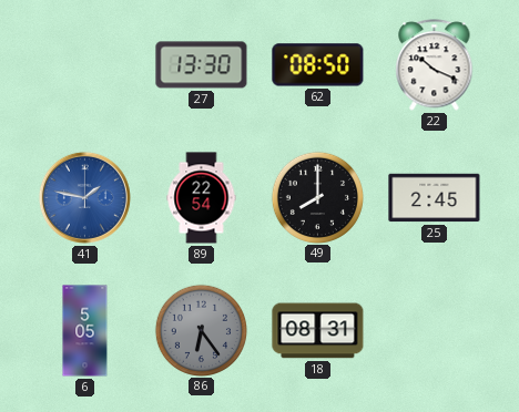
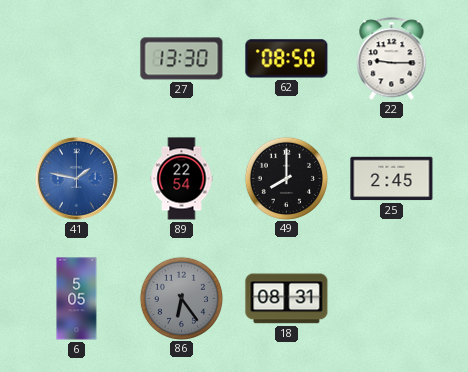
22: 10:19 -> 9:15 (392, 59)
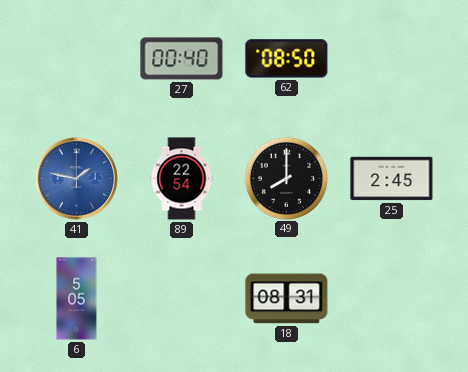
27: 13:30 -> 00:40 (182, 59)
22: 9:15 -> none (392, 59)
86: 6:24 -> none (181, 298)
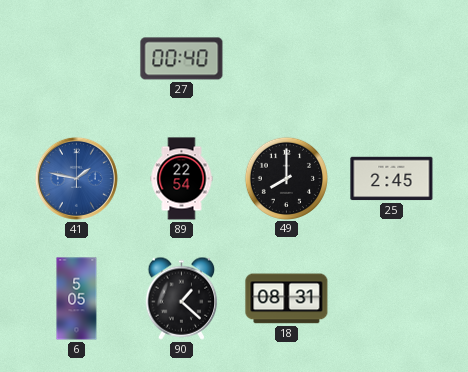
62: 08:50 -> none (287, 59)
90: none -> 1:22 (182, 298)
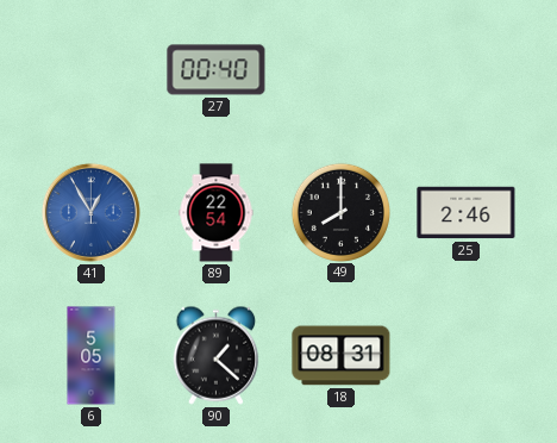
41: 1:47 -> 12:55 (90, 212)
25: 2:45 -> 2:46 (467, 213)
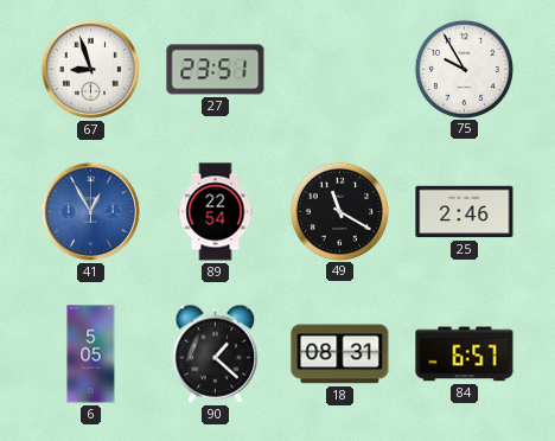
67: none -> 8:57 (90, 69)
27: 00:40 -> 23:51 (216, 70)
75: none -> 9:55 (464, 69)
49: 8:00 -> 11:20 (339, 211)
84: none -> 6:57 (465, 354)
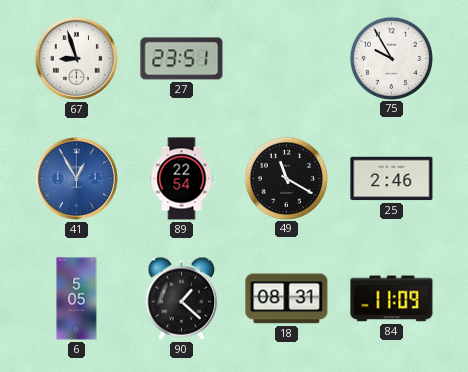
84: 6:57 -> 11:09 (392, 299)
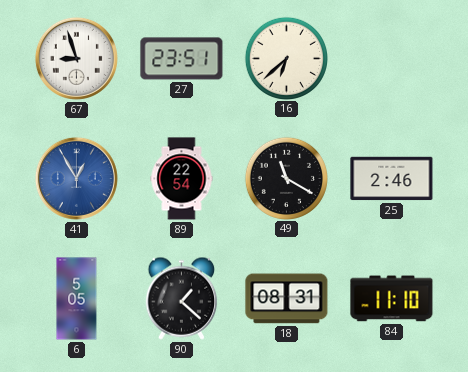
16: none -> 6:38 (286, 58)
75: 9:55 -> none (391, 58)
84: 11:09 -> 11:10 (392, 299)
